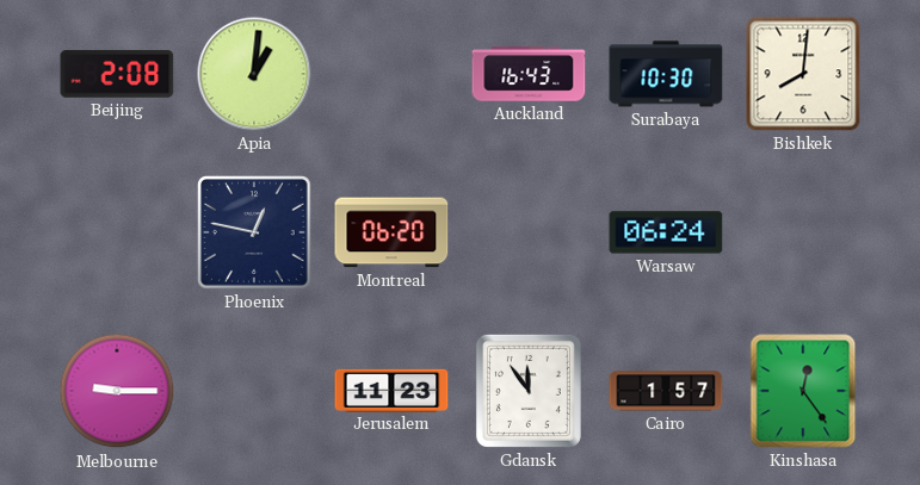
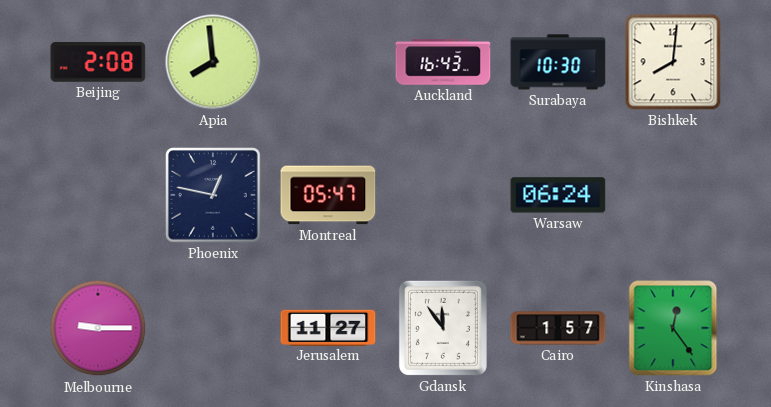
Apia: 1:01 -> 7:59 (213, 62)
Montreal: 06:20 -> 05:47 (328, 195)
Jerusalem: 11:23 -> 11:27 (328, 327)
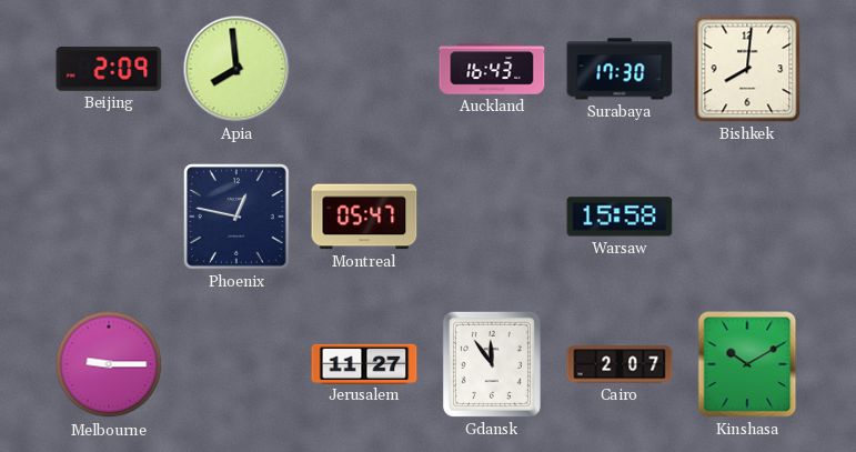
Beijing: 2:08 -> 2:09 (109, 69)
Surabaya: 10:30 -> 17:30 (620, 69)
Warsaw: 06:24 -> 15:58 (620, 217)
Cairo: 1:57 -> 2:07 (620, 364)
Kinshasa: 12:24 -> 10:10 (747, 364)
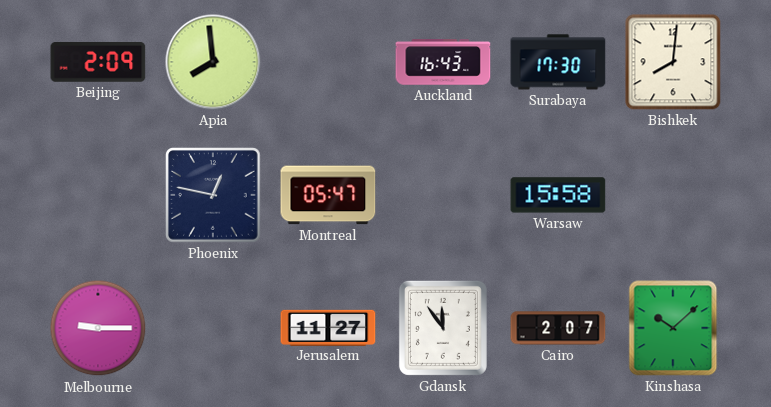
Kinshasa: 10:10 -> 10:08 (673, 328)
